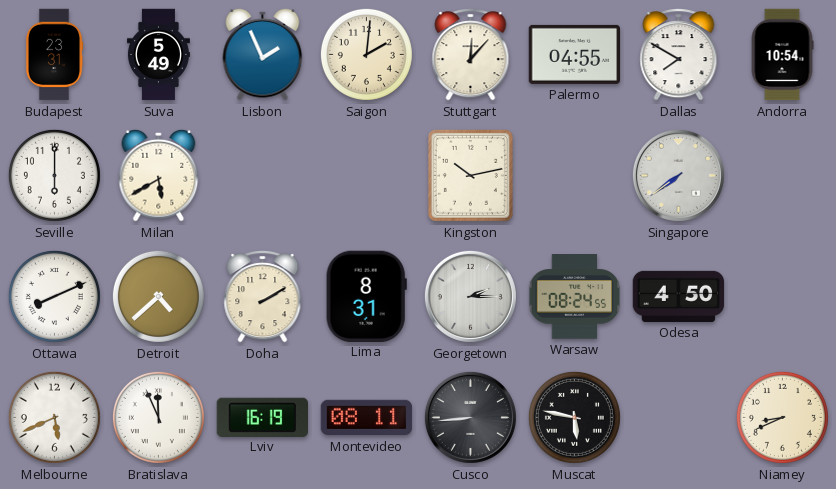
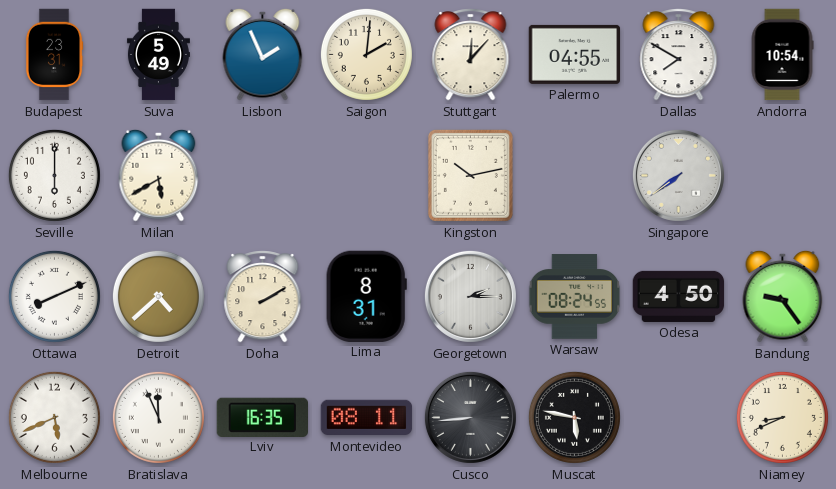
Bandung: none -> 9:24 (783, 296)
Lviv: 16:19 -> 16:35 (262, 417)
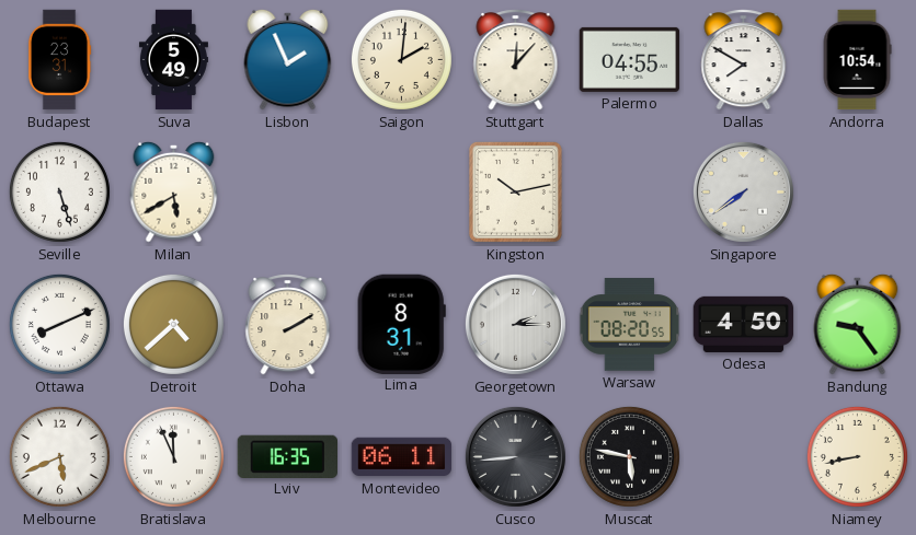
Seville: 6:00 -> 5:27 (59, 191)
Warsaw: 08:24 -> 08:20 (630, 325)
Montevideo: 08:11 -> 06:11 (402, 457)
Niamey: 8:41 -> 8:43 (857, 456)
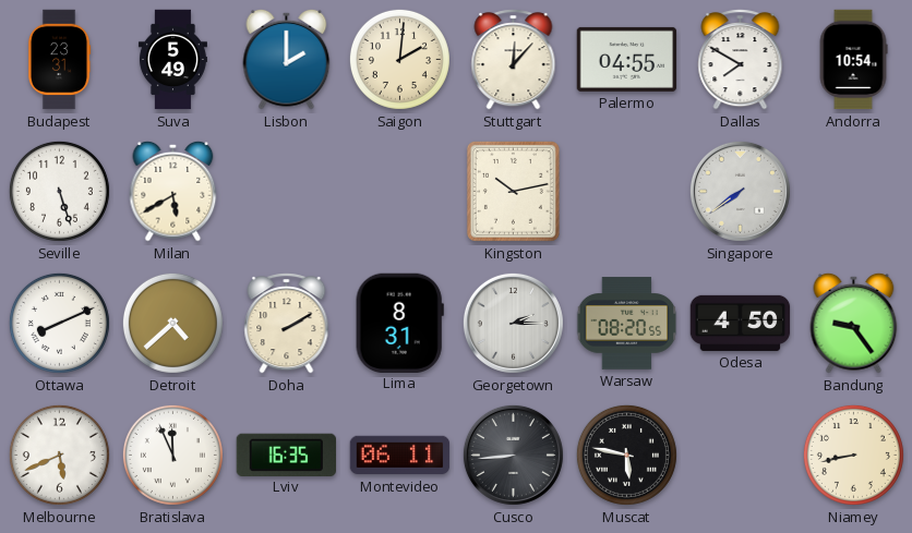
Lisbon: 1:56 -> 2:00 (287, 59)
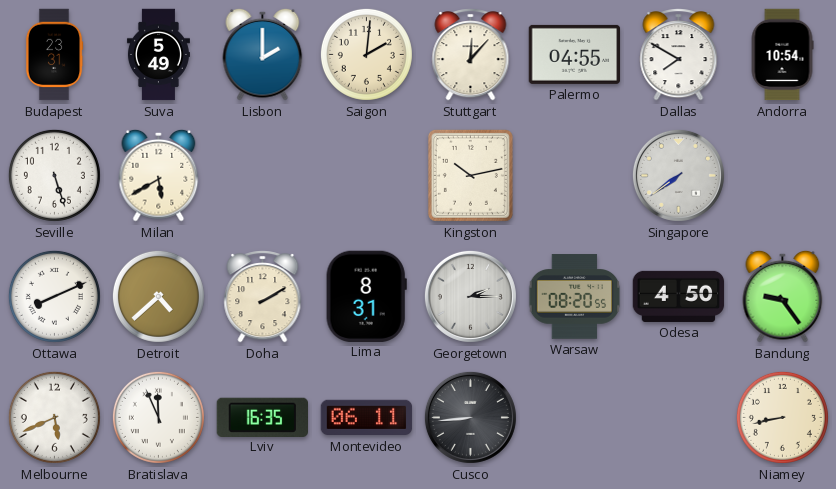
Muscat: 5:47 -> none (626, 455)
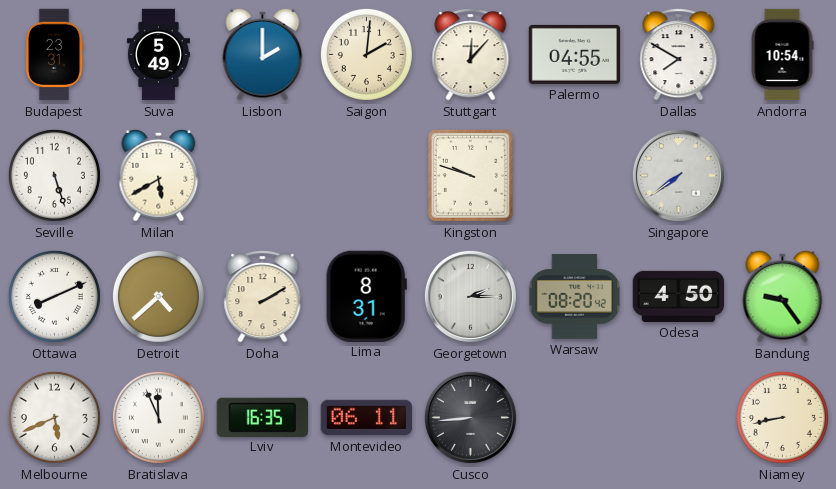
Kingston: 10:13 -> 9:48 (470, 175)
Warsaw: 08:20:55 -> 08:20:42 (575, 297)
